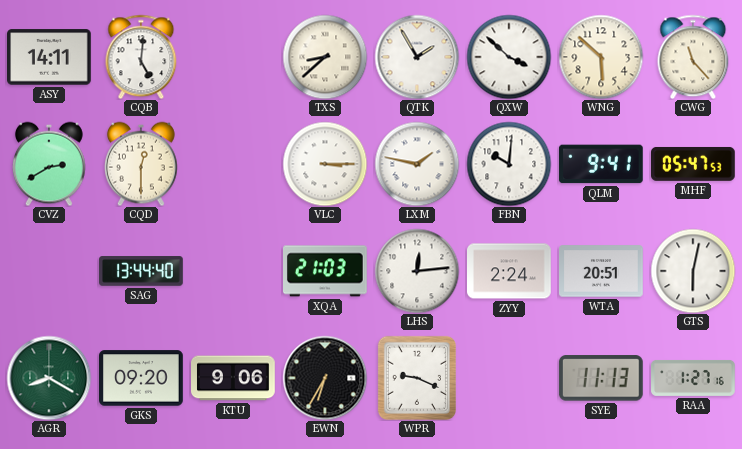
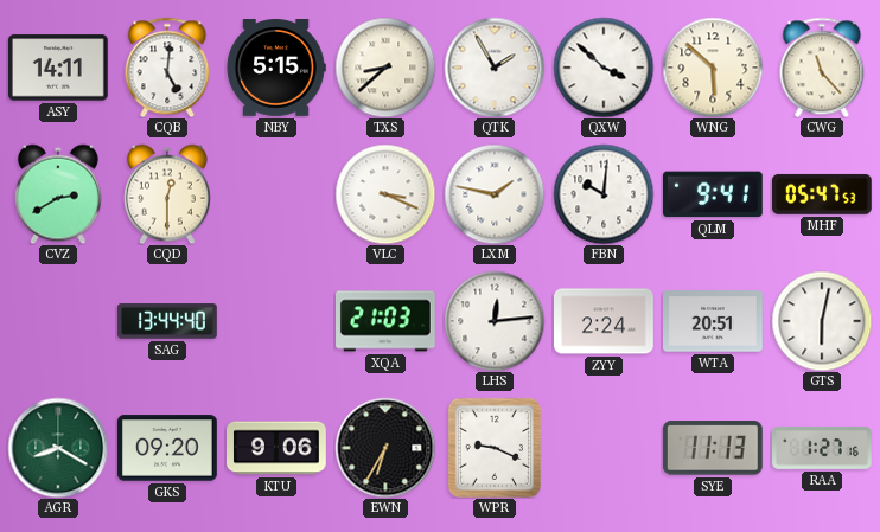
NBY: none -> 5:15 (276, 69)
VLC: 3:15 -> 3:19 (385, 194)
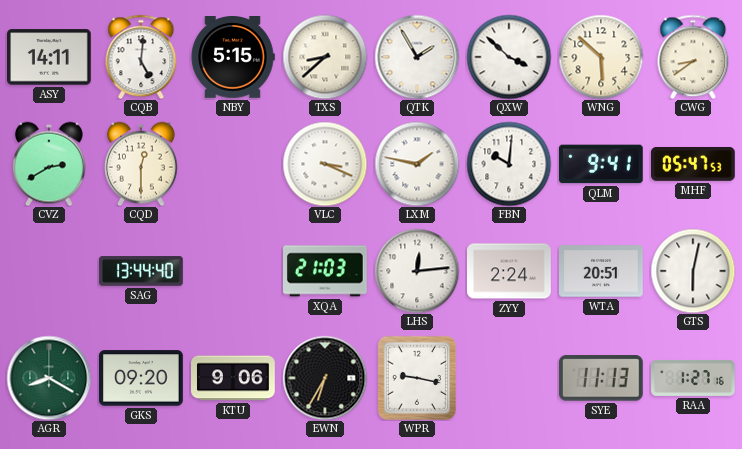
CWG: 11:23 -> 8:39 (693, 57)
WPR: 9:19 -> 9:17 (417, 378)
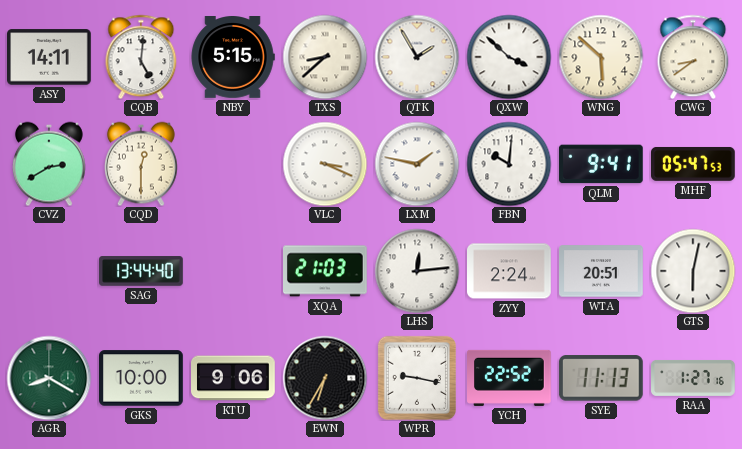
GKS: 09:20 -> 10:00 (142, 378)
YCH: none -> 22:52 (510, 378)
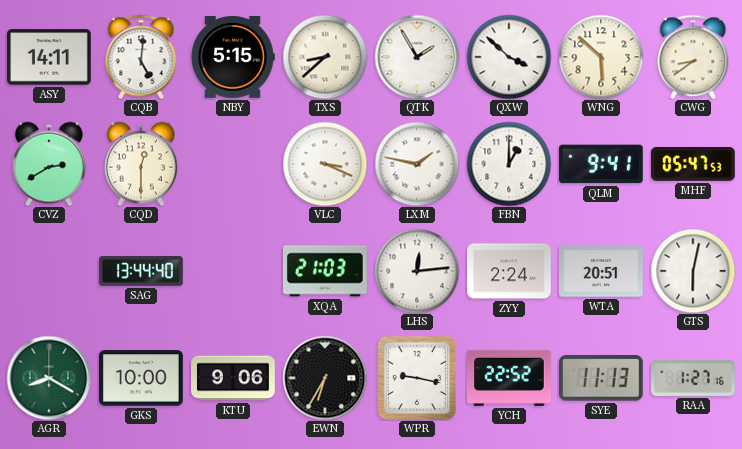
FBN: 10:01 -> 1:00 (509, 164)
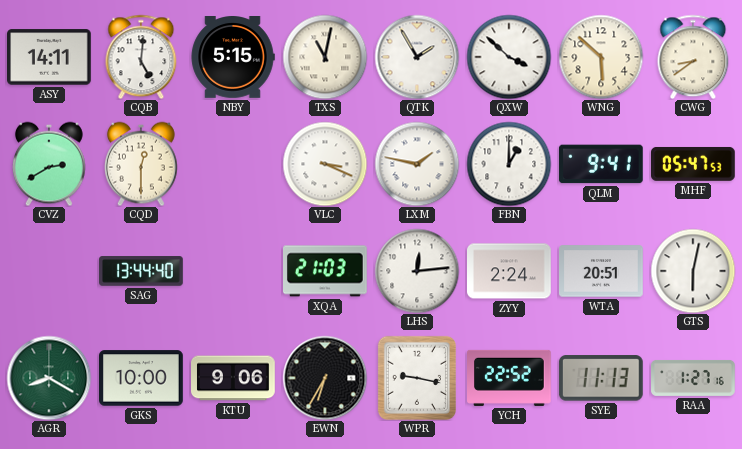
TXS: 8:38 -> 11:02 (325, 57)
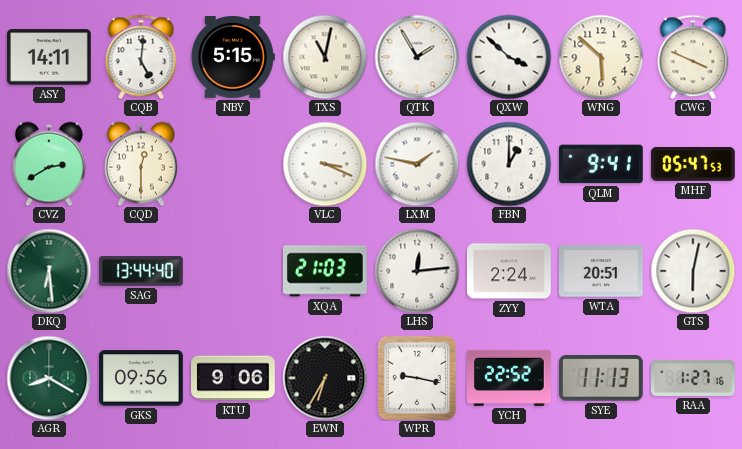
CWG: 8:39 -> 3:49 (693, 57)
DKQ: none -> 6:29 (49, 271)
GKS: 10:00 -> 09:56 (142, 378)
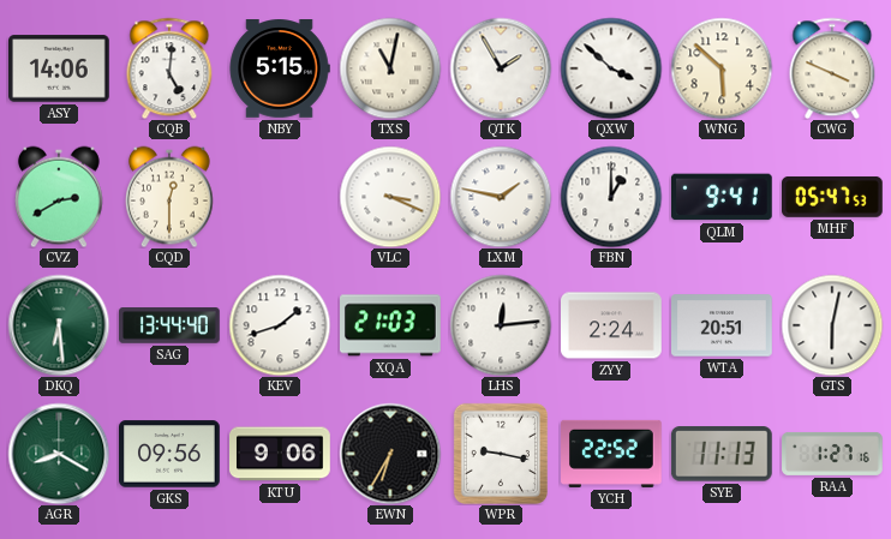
ASY: 14:11 -> 14:06 (60, 68)
KEV: none -> 1:42 (280, 325)
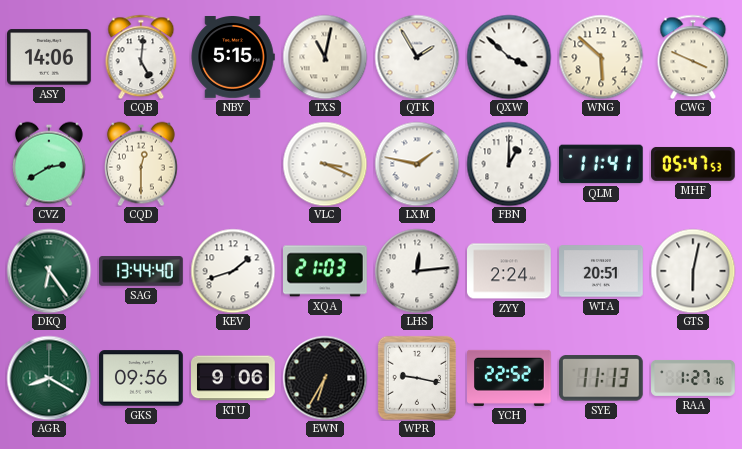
QLM: 9:41 -> 11:41 (601, 164)
DKQ: 6:29 -> 6:24 (49, 271)
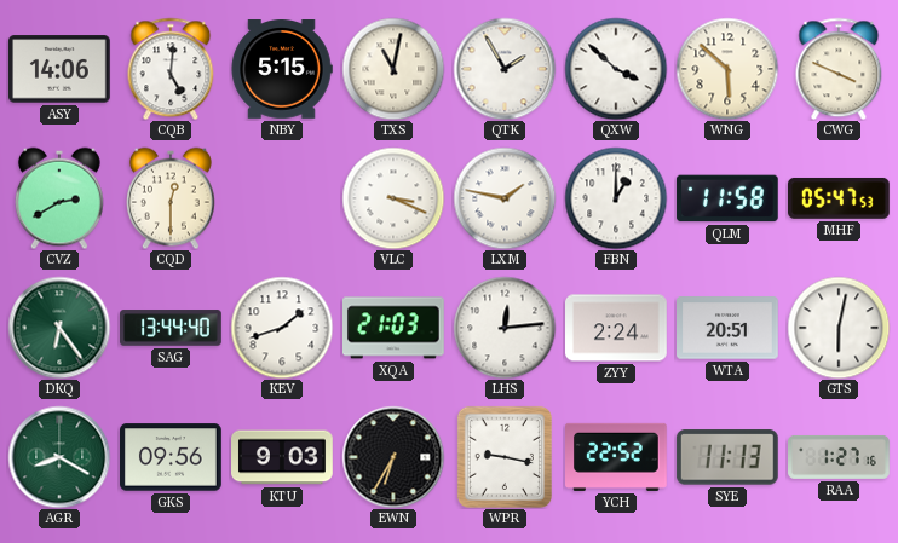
QLM: 11:41 -> 11:58 (727, 198)
KTU: 9:06 -> 9:03 (283, 457)
